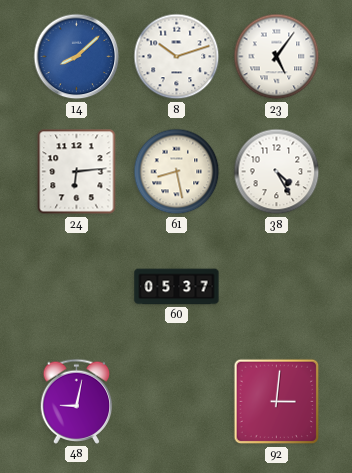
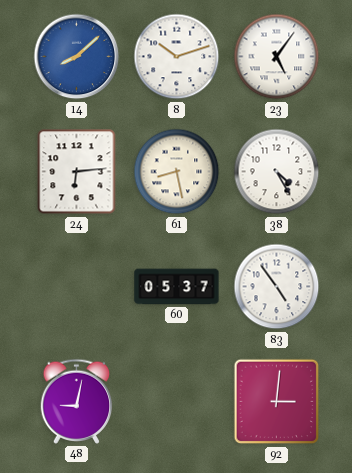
83: none -> 4:54 (277, 287)
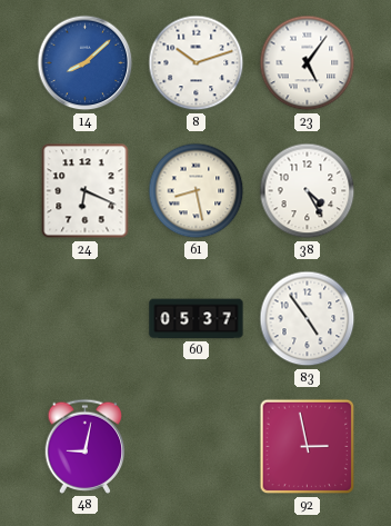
24: 6:14 -> 6:19 (86, 191)
92: 3:01 -> 2:58 (308, 447)
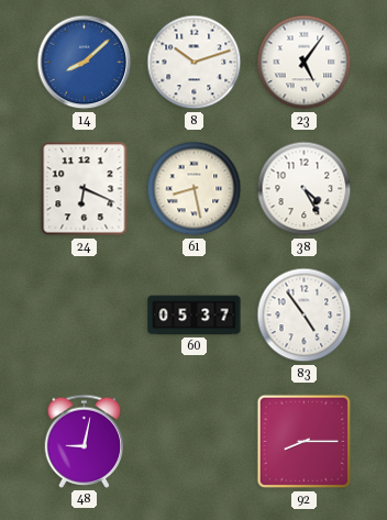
92: 2:58 -> 8:15 (305, 442)
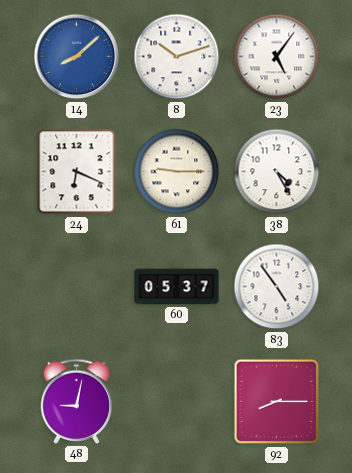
61: 8:28 -> 9:15 (177, 172)
